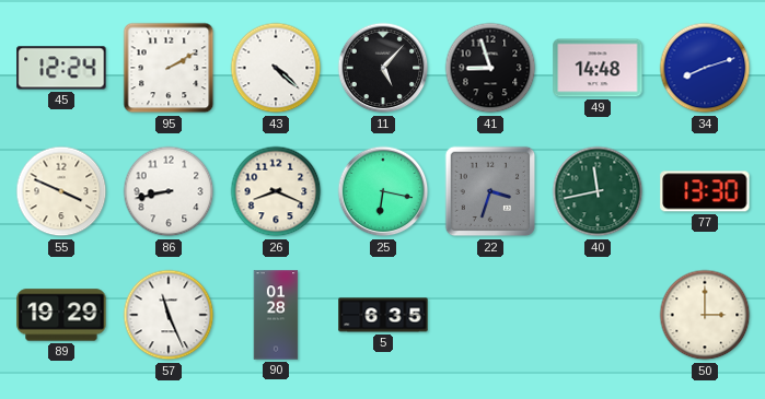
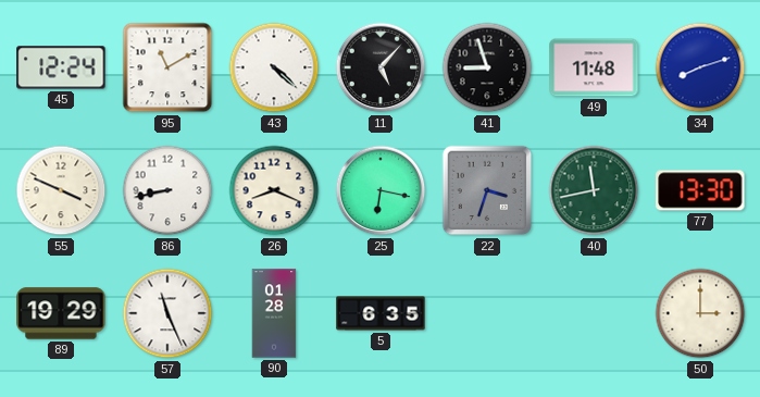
95: 2:10 -> 11:10 (167, 67)
49: 14:48 -> 11:48 (594, 67)
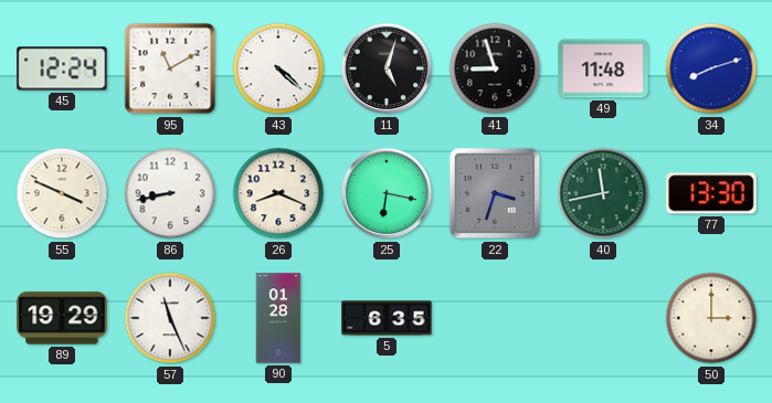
11: 5:07 -> 5:03 (387, 68)
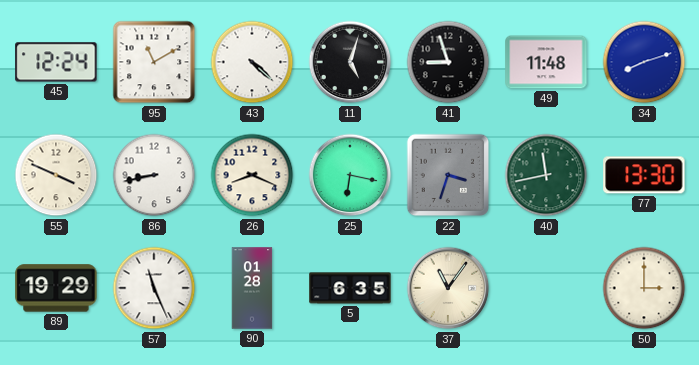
37: none -> 11:06 (448, 288)
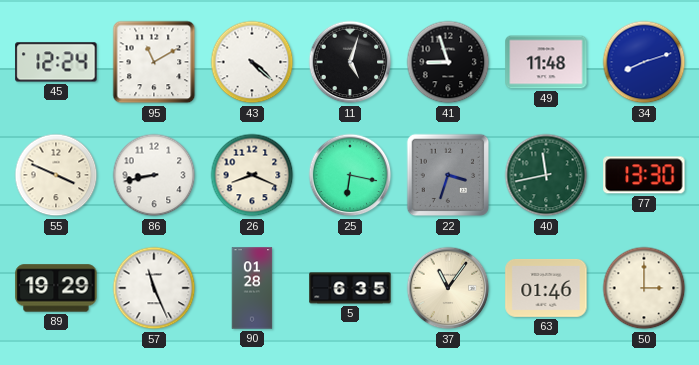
63: none -> 01:46 (546, 288)
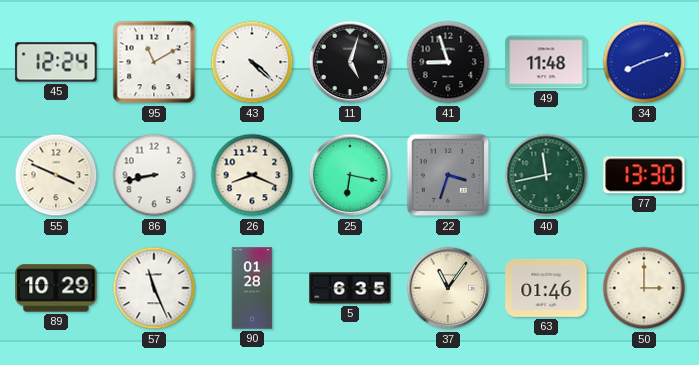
89: 19:29 -> 10:29 (56, 288)
